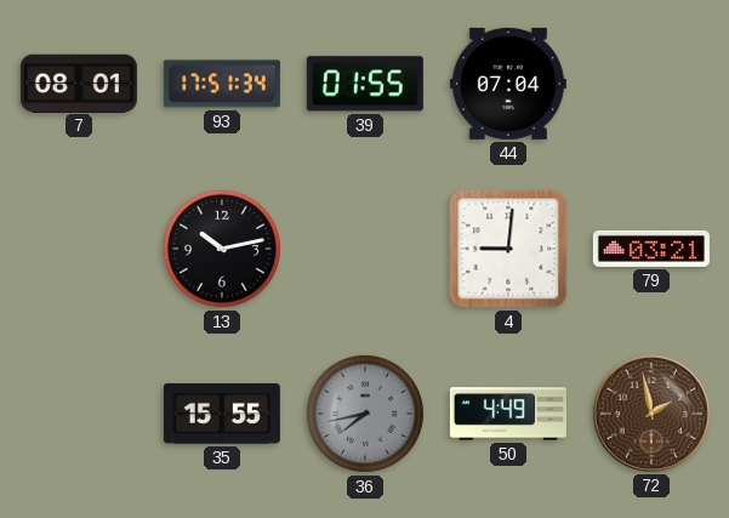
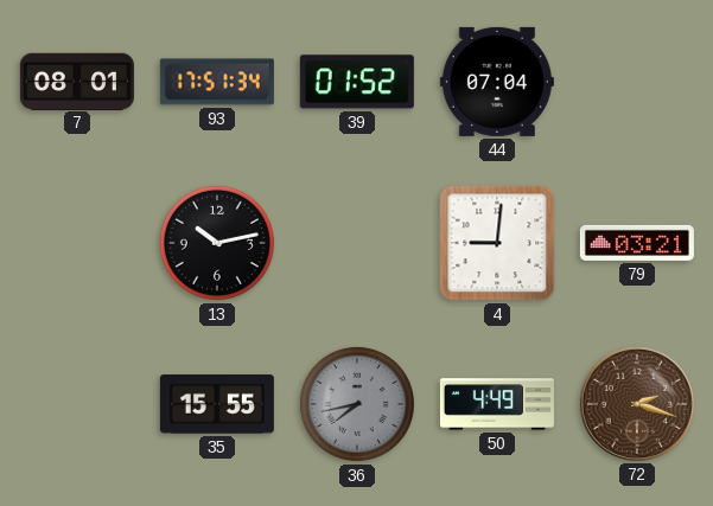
39: 01:55 -> 01:52 (357, 82)
72: 1:58 -> 2:18 (637, 404)
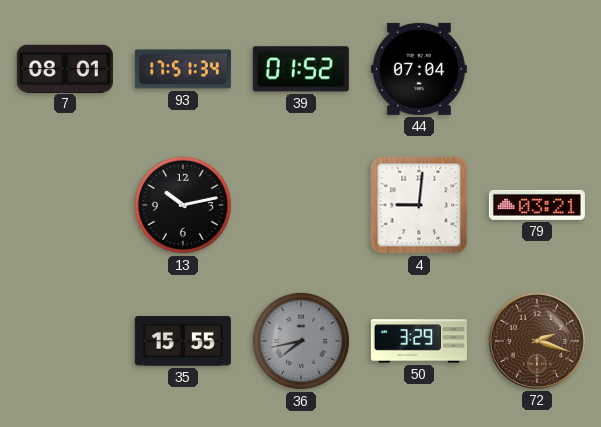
50: 4:49 -> 3:29 (419, 341)
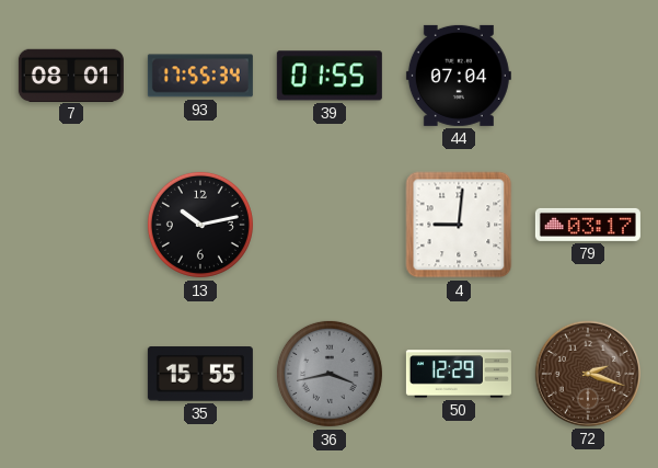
93: 17:51 -> 17:55 (200, 76)
39: 01:52 -> 01:55 (330, 76)
79: 03:21 -> 03:17 (588, 225)
36: 7:43 -> 3:43 (330, 374)
50: 3:29 -> 12:29 (459, 374)
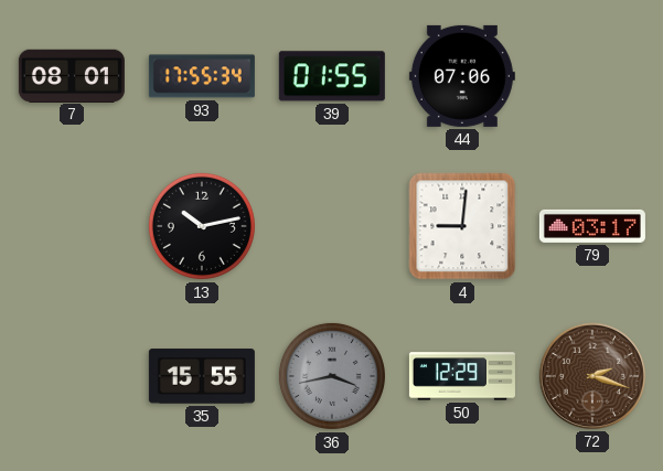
44: 07:04 -> 07:06 (462, 76)
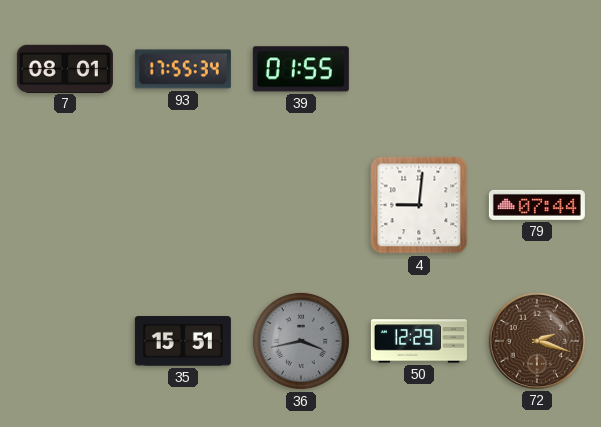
44: 07:06 -> none (462, 76)
13: 10:13 -> none (202, 226)
79: 03:17 -> 07:44 (537, 205)
35: 15:55 -> 15:51 (183, 341)
